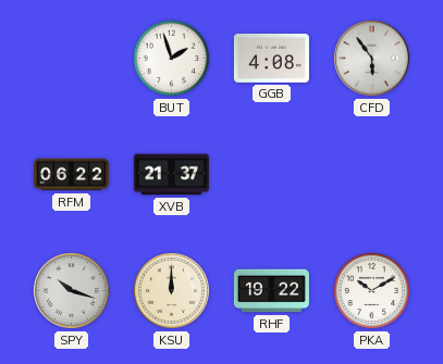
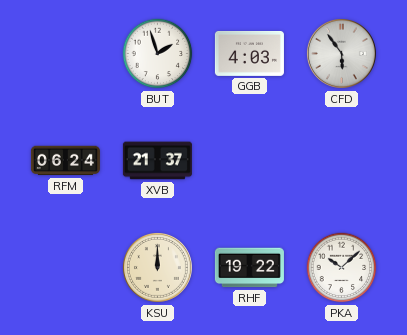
GGB: 4:08 -> 4:03 (249, 54)
RFM: 06:22 -> 06:24 (65, 161)
SPY: 10:18 -> none (72, 291)
PKA: 10:10 -> 10:08 (342, 268)
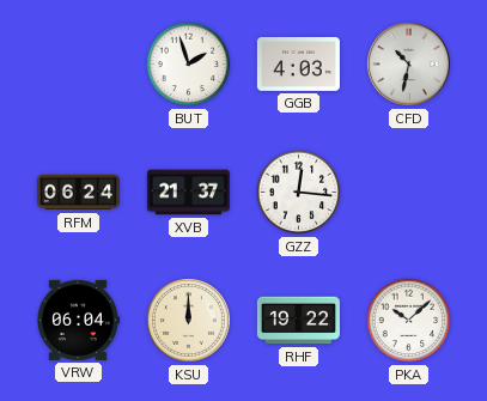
CFD: 5:54 -> 10:32 (409, 65)
GZZ: none -> 12:16 (299, 193)
VRW: none -> 06:04 (79, 320)
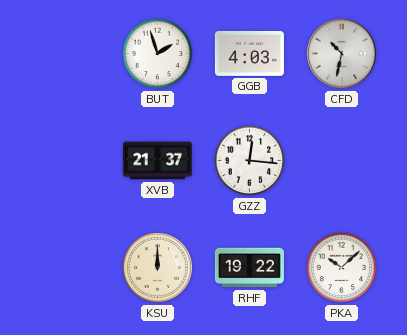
RFM: 06:24 -> none (78, 193)
VRW: 06:04 -> none (79, 320)
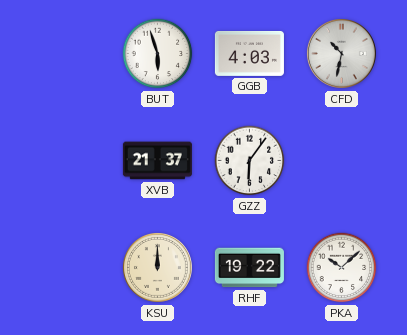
BUT: 1:57 -> 5:57 (158, 54)
GZZ: 12:16 -> 6:06 (250, 161)
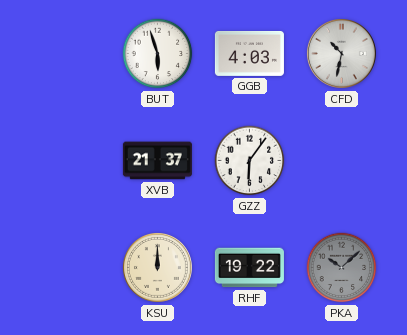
PKA dial: white -> grey (342, 268)
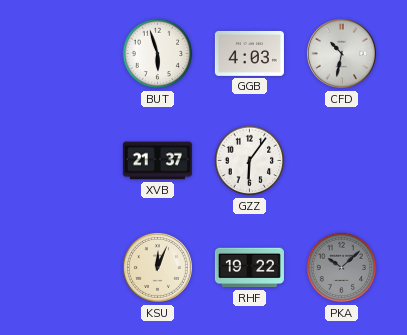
KSU: 12:00 -> 12:04 (158, 268)
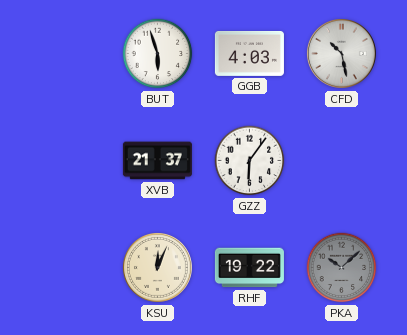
CFD: 10:32 -> 10:28 (342, 54)
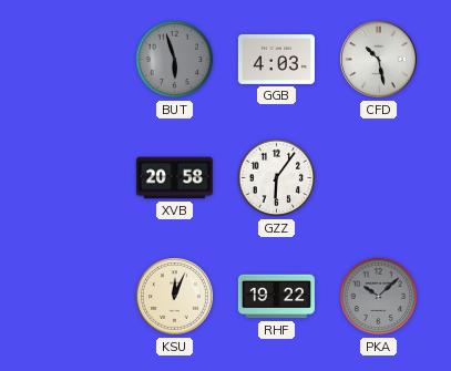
BUT dial: white -> grey (175, 60)
XVB: 21:37 -> 20:58 (174, 178)
